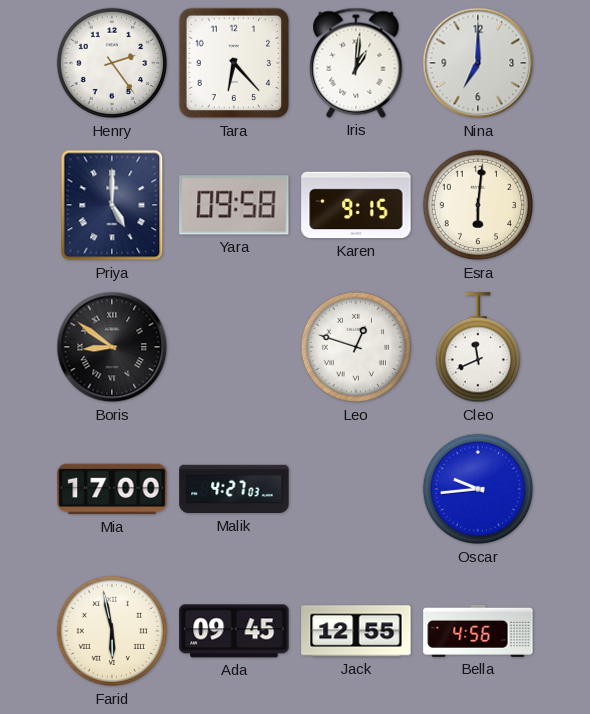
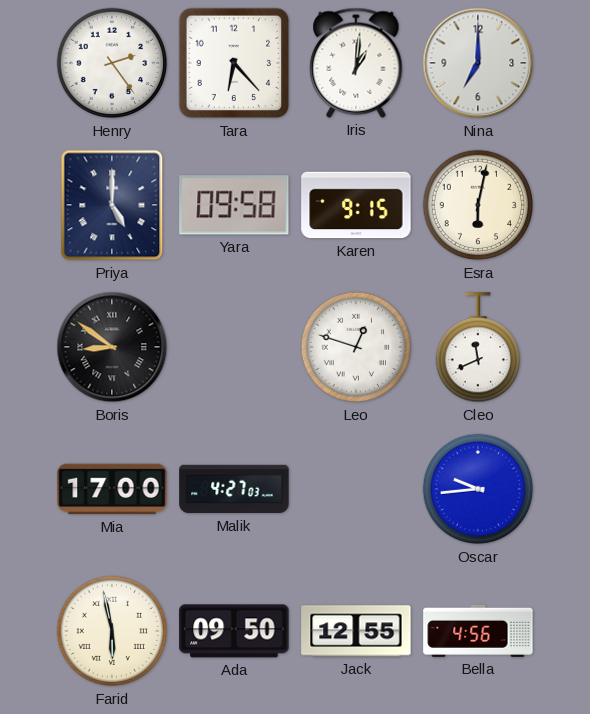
Esra: 6:01 -> 6:02 (478, 205)
Ada: 09:45 -> 09:50 (234, 631)
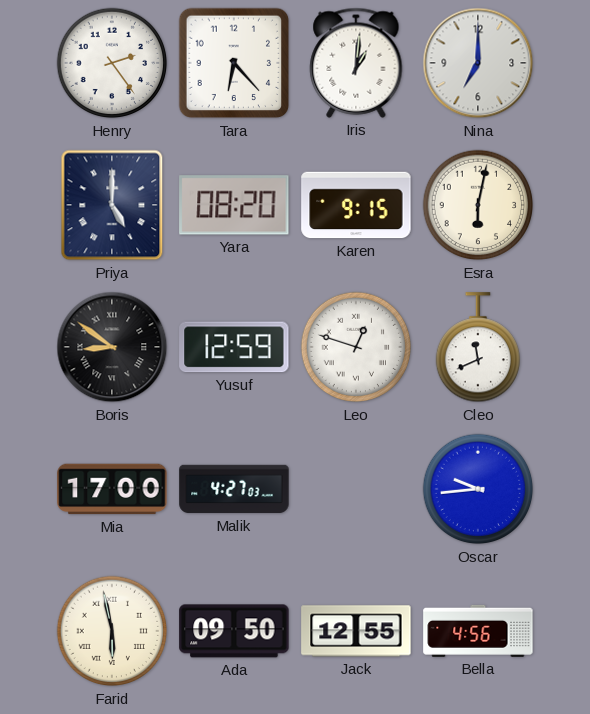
Yara: 09:58 -> 08:20 (234, 205)
Yusuf: none -> 12:59 (234, 347)
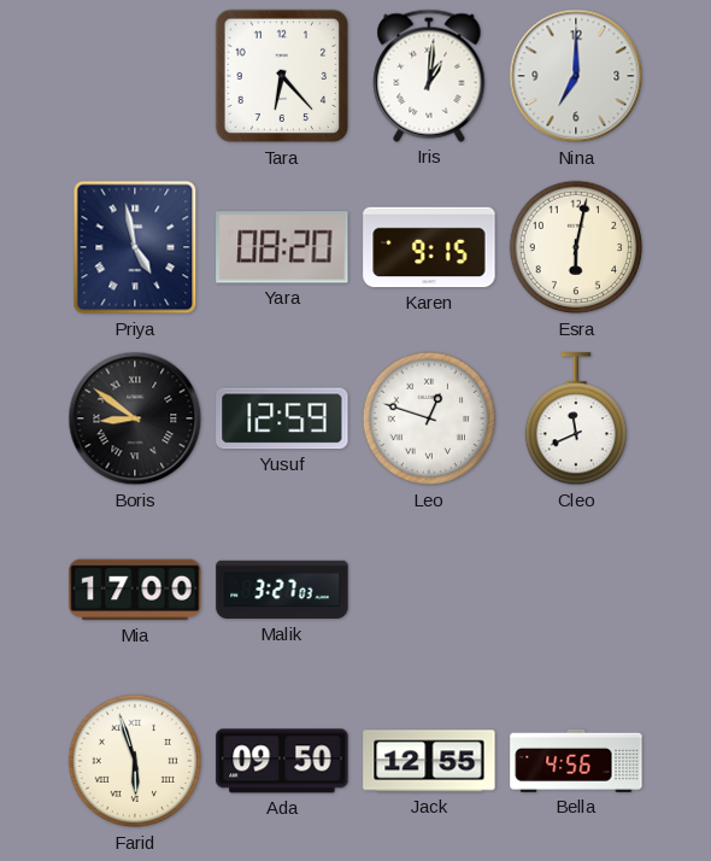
Henry: 2:24 -> none (112, 63)
Priya: 5:00 -> 4:58 (135, 247)
Malik: 4:27 -> 3:27 (282, 590)
Oscar: 9:44 -> none (478, 489)
Farid: 5:58 -> 5:57 (135, 761)
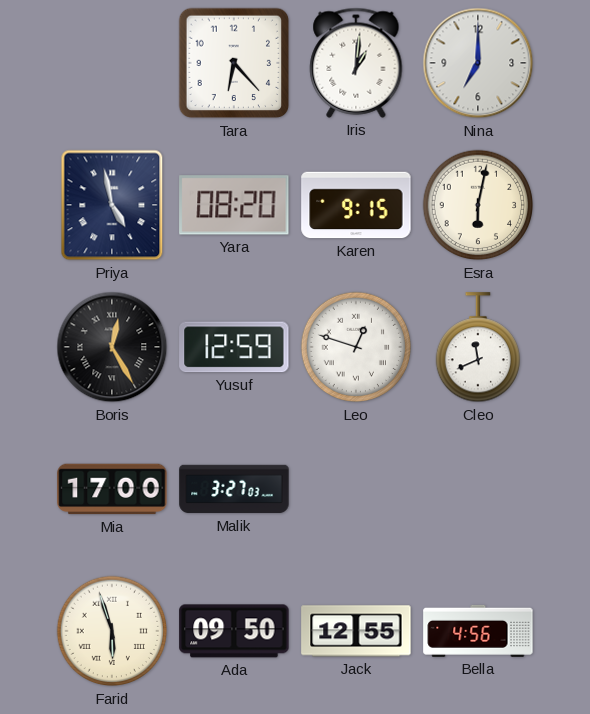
Boris: 8:51 -> 12:25 (112, 347)
